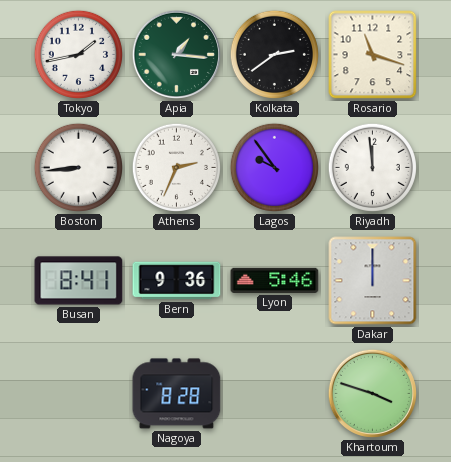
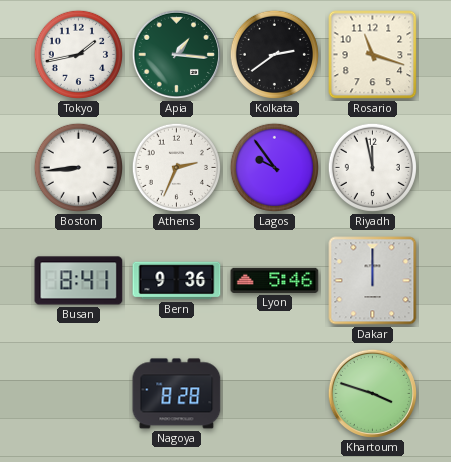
Riyadh: 11:59 -> 11:58 (372, 167)
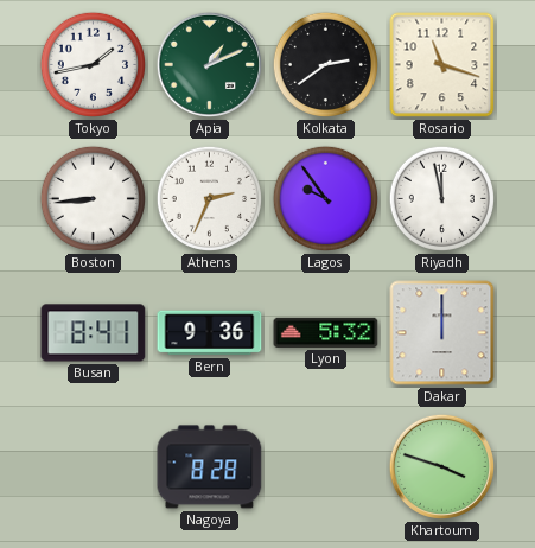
Apia: 1:16 -> 1:11 (209, 64)
Lyon: 5:46 -> 5:32 (326, 332)
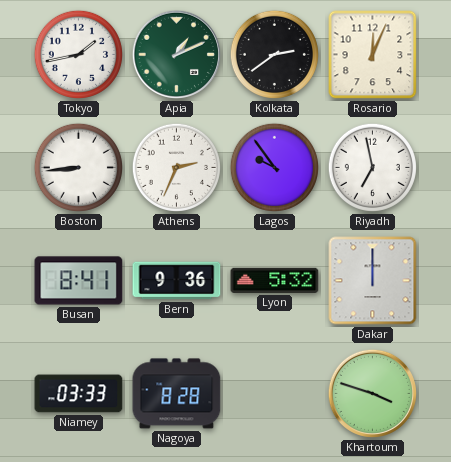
Rosario: 11:18 -> 12:04 (373, 55)
Riyadh: 11:58 -> 6:58 (372, 167)
Niamey: none -> 03:33 (79, 394)
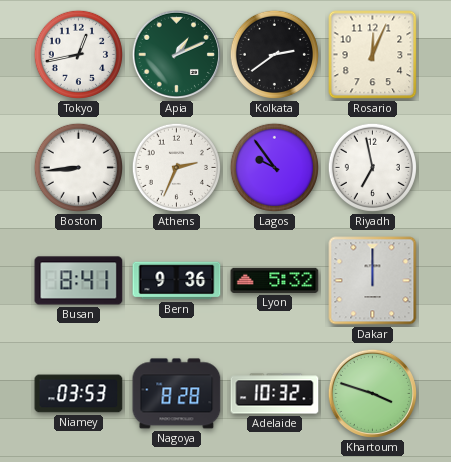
Tokyo: 1:43 -> 12:43 (78, 54)
Niamey: 03:33 -> 03:53 (79, 394)
Adelaide: none -> 10:32 (275, 394)
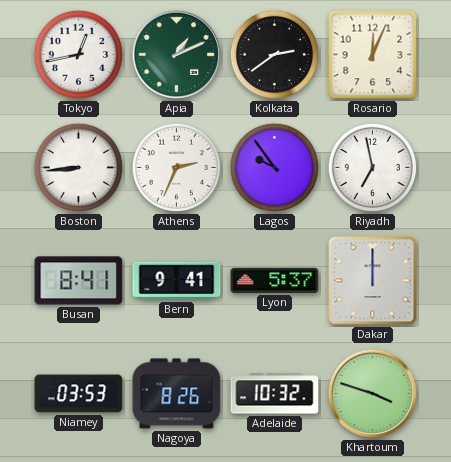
Bern: 9:36 -> 9:41 (177, 281)
Lyon: 5:32 -> 5:37 (275, 280)
Nagoya: 8:28 -> 8:26 (177, 394)
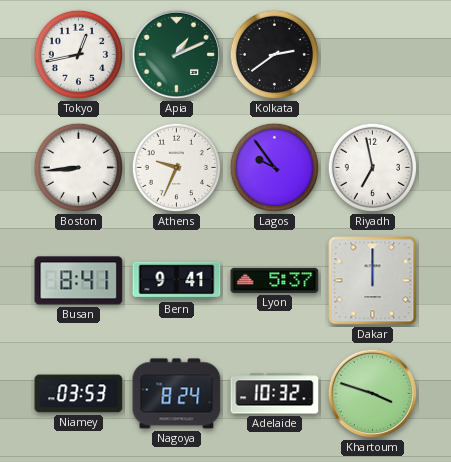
Rosario: 12:04 -> none (373, 55)
Athens: 2:34 -> 9:34 (176, 167)
Nagoya: 8:26 -> 8:24 (177, 394)
